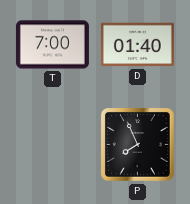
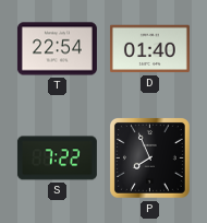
T: 7:00 -> 22:54 (57, 49)
S: none -> 7:22 (57, 159)
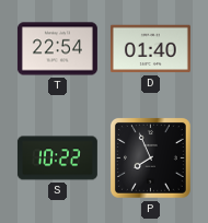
S: 7:22 -> 10:22 (57, 159)
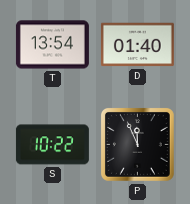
T: 22:54 -> 13:54 (52, 45)
P: 7:56 -> 11:56 (137, 144)
